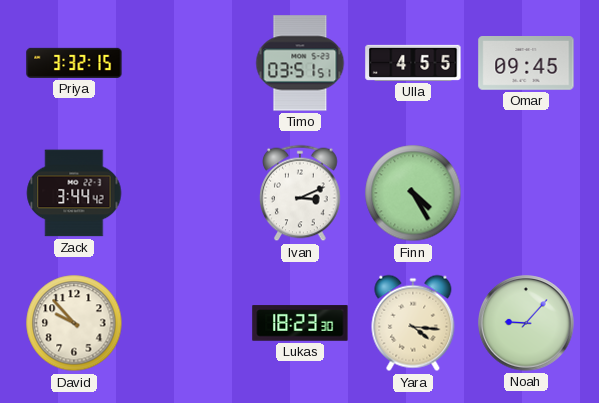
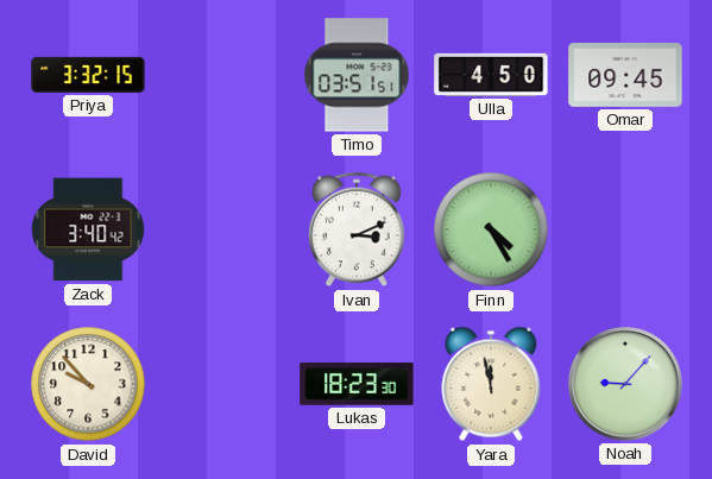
Ulla: 4:55 -> 4:50 (491, 75)
Zack: 3:44 -> 3:40 (88, 229)
Yara: 4:16 -> 11:58 (491, 384)
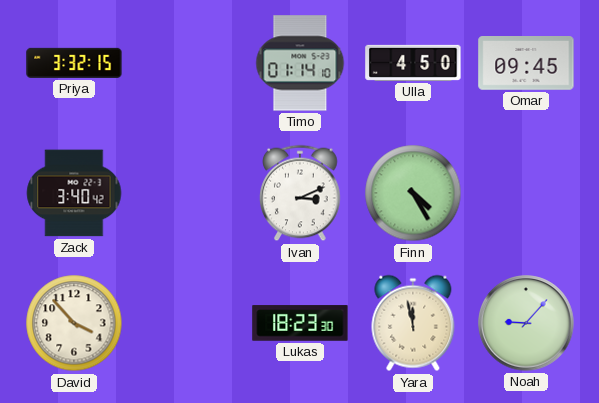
Timo: 03:51 -> 01:14 (300, 63)
David: 9:53 -> 3:53 (74, 323)
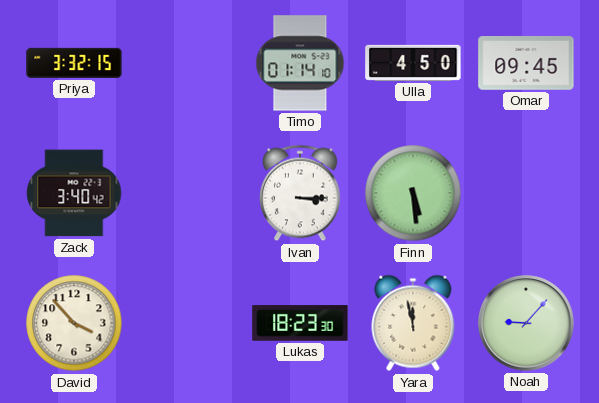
Ivan: 3:11 -> 3:15 (300, 193)
Finn: 4:25 -> 5:29 (413, 193)
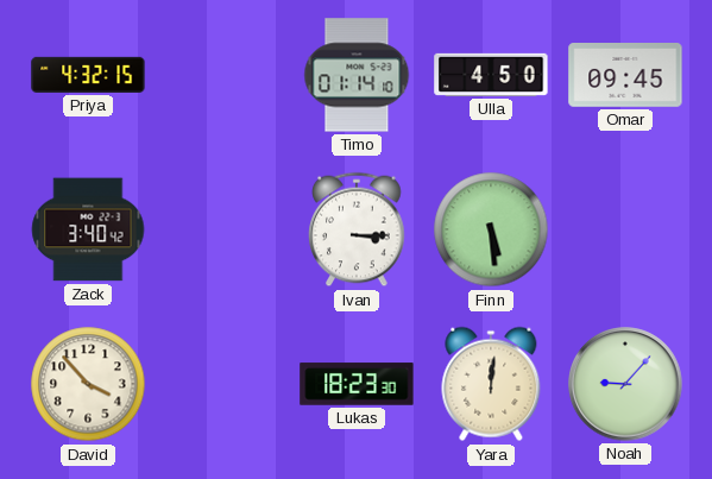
Priya: 3:32 -> 4:32 (88, 75)
Yara: 11:58 -> 12:01 (491, 384)
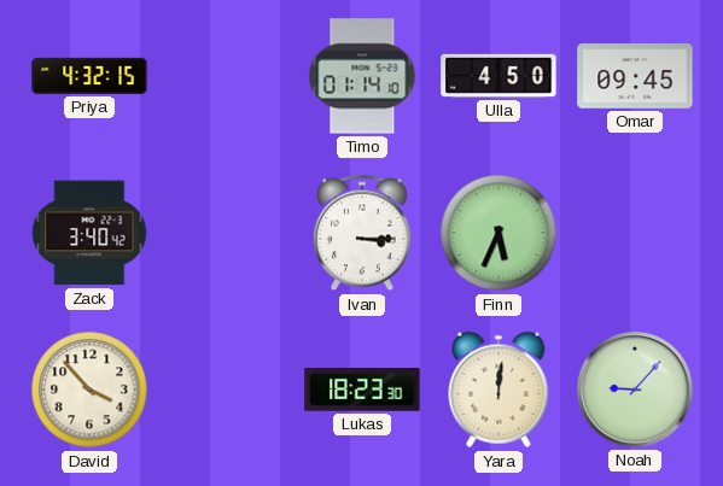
Finn: 5:29 -> 5:34 (498, 233)
